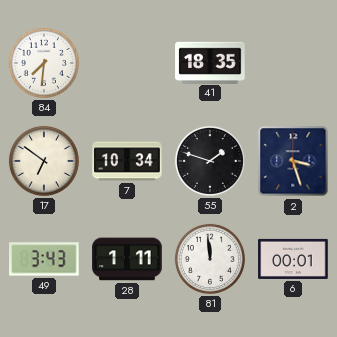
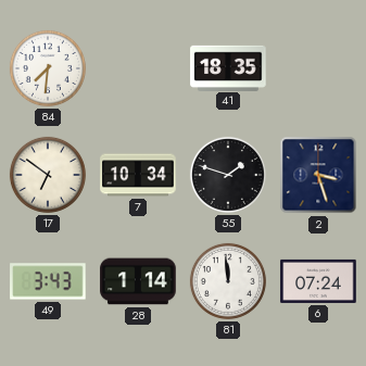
28: 1:11 -> 1:14 (138, 281)
6: 00:01 -> 07:24 (318, 281)
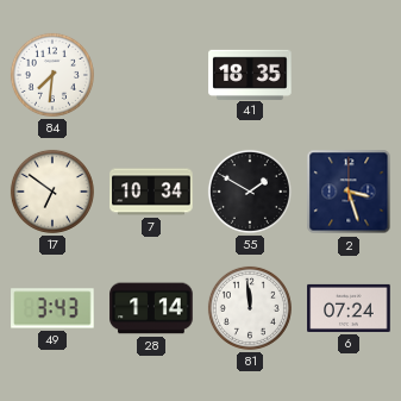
55: 1:48 -> 1:50 (250, 192)
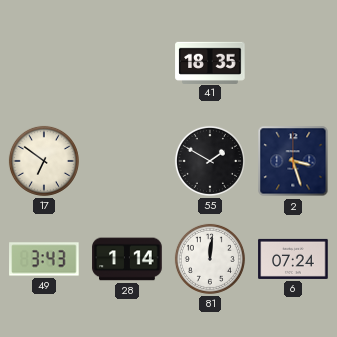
84: 7:31 -> none (52, 75)
7: 10:34 -> none (151, 192)
81: 11:59 -> 12:01 (210, 259)
